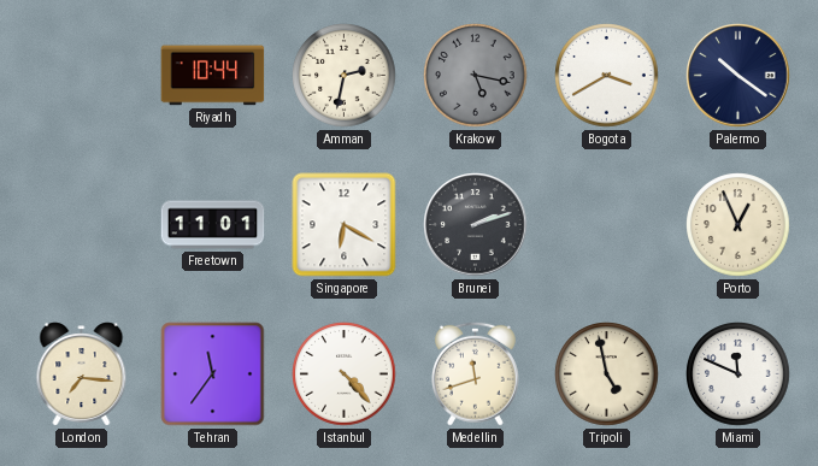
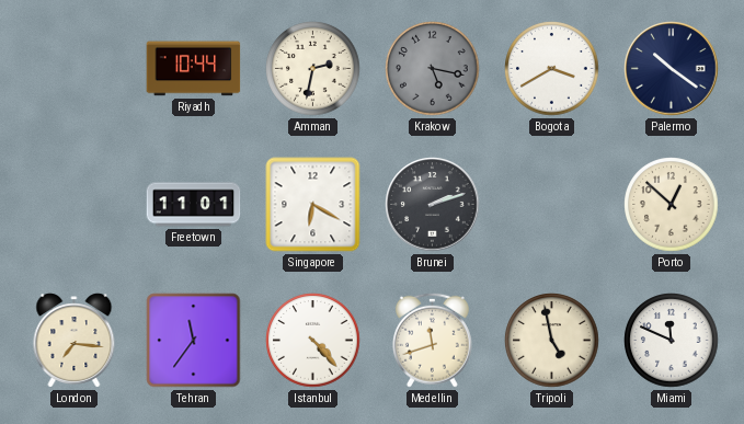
Porto: 12:56 -> 12:52 (672, 205)
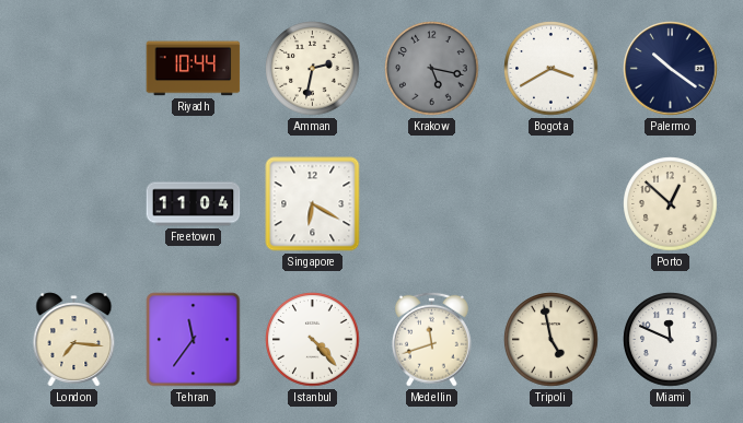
Freetown: 11:01 -> 11:04 (194, 204)
Brunei: 2:12 -> none (433, 205)
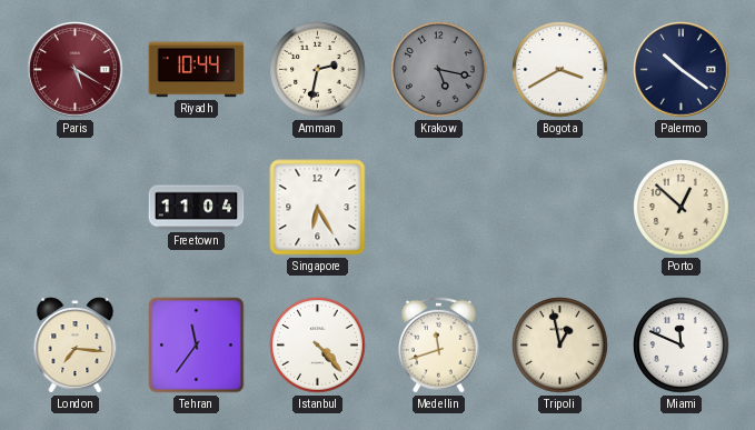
Paris: none -> 5:20 (76, 70)
Singapore: 6:20 -> 6:25 (318, 208)
Tripoli: 4:58 -> 12:58 (560, 346)
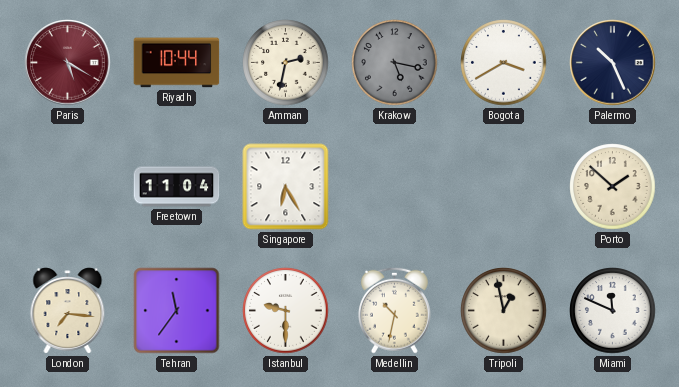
Palermo: 10:21 -> 10:26 (613, 63)
Porto: 12:52 -> 1:52 (613, 187)
Istanbul: 4:23 -> 9:30 (286, 311)
Medellin: 11:42 -> 10:32 (394, 310)
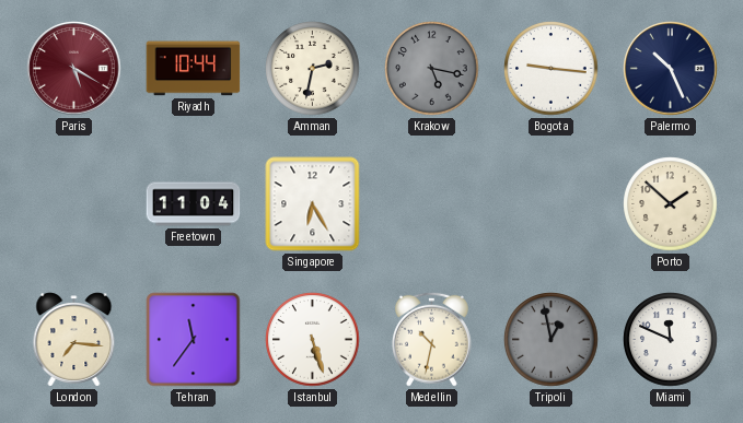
Bogota: 3:40 -> 9:16 (552, 69)
Istanbul: 9:30 -> 5:27 (313, 340)
Tripoli dial: cream -> grey (552, 340)
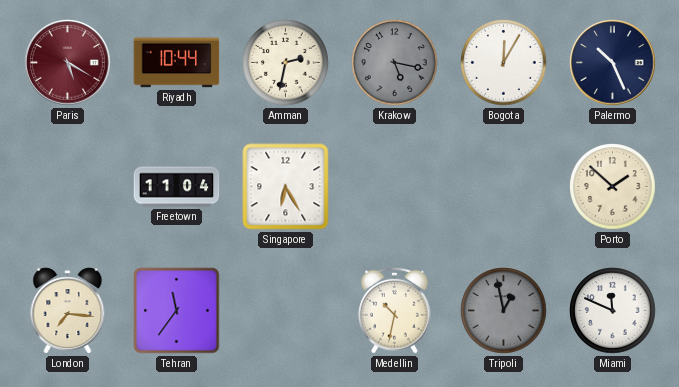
Bogota: 9:16 -> 12:05 (504, 63)
Istanbul: 5:27 -> none (313, 340)
